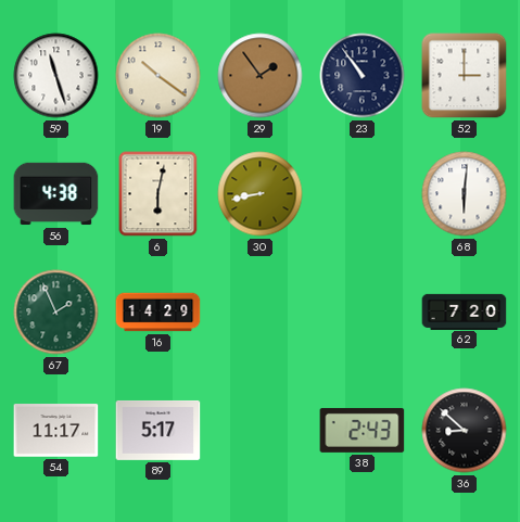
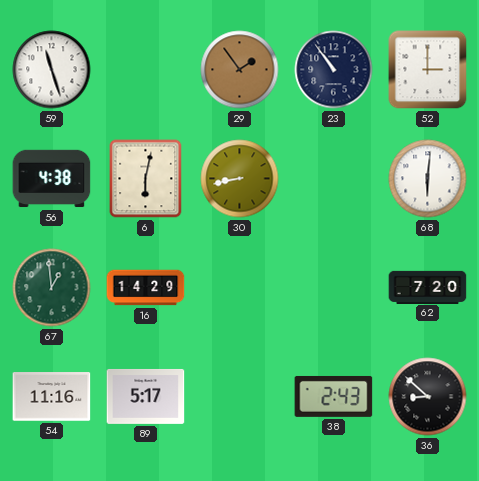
19: 10:21 -> none (158, 76)
67: 1:56 -> 12:59 (52, 288)
54: 11:17 -> 11:16 (52, 397)
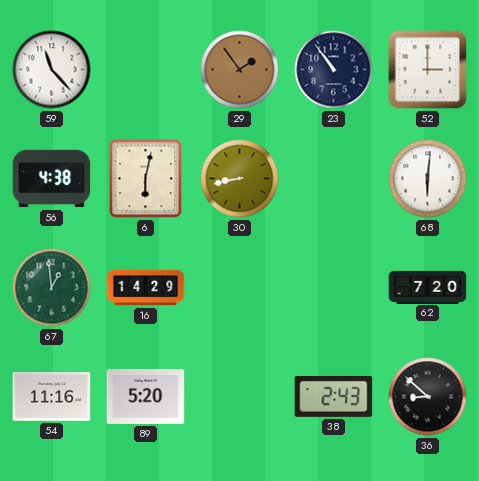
59: 11:27 -> 11:23 (52, 70)
89: 5:17 -> 5:20 (146, 396)
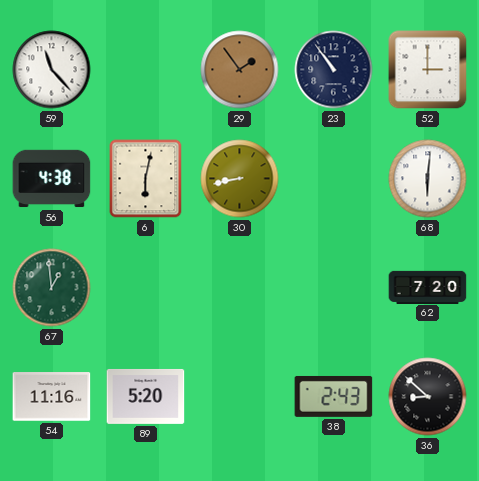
16: 14:29 -> none (146, 288)
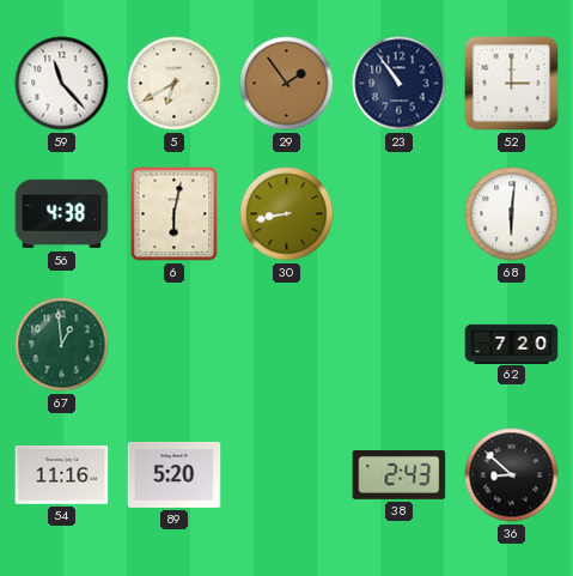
5: none -> 6:40 (175, 84)
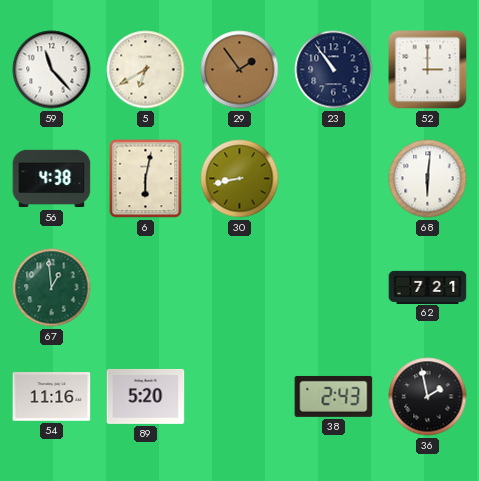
62: 7:20 -> 7:21 (428, 287)
36: 8:52 -> 1:58 (428, 397)
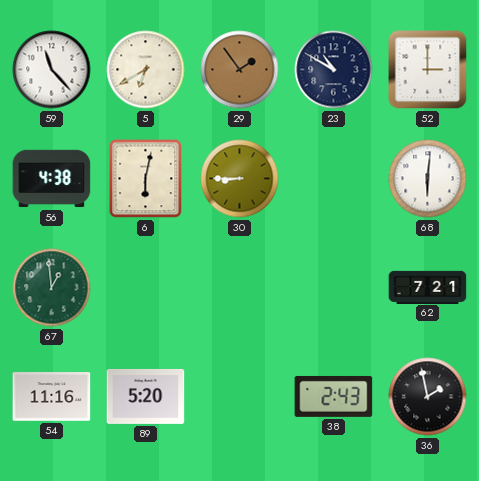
23: 10:54 -> 10:50 (334, 70)
30: 8:43 -> 8:45 (240, 179)
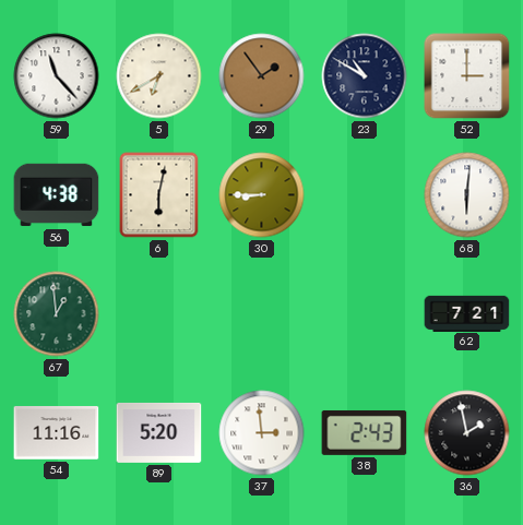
37: none -> 2:59 (262, 433)
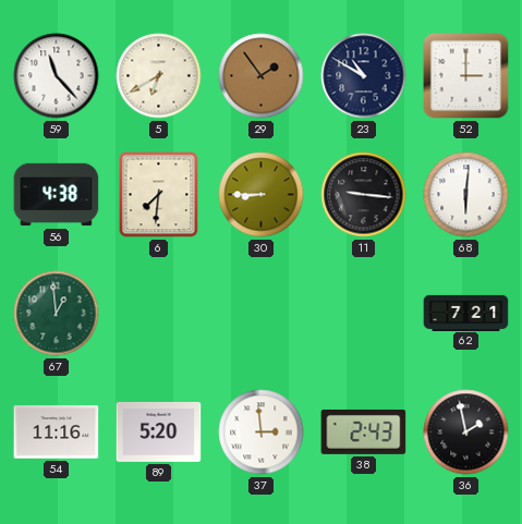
6: 6:02 -> 7:31 (159, 195)
11: none -> 9:16 (364, 195)
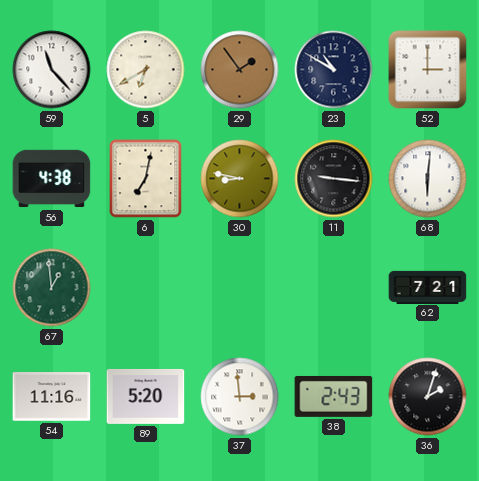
6: 7:31 -> 7:02 (146, 179)
30: 8:45 -> 8:47 (240, 179)
36: 1:58 -> 2:03 (428, 397)
